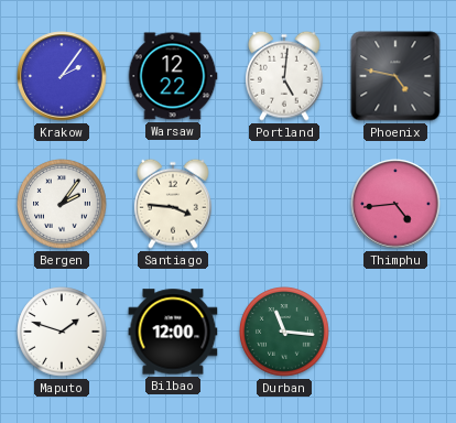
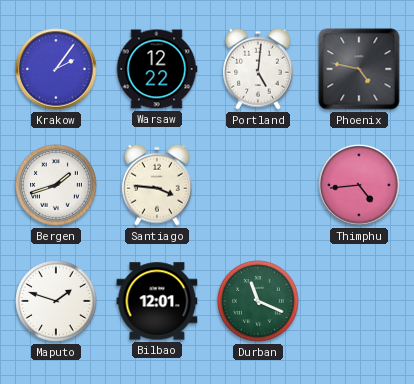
Bergen: 2:06 -> 1:42 (56, 185)
Bilbao: 12:00 -> 12:01 (157, 301)
Durban: 11:16 -> 11:19 (258, 301)
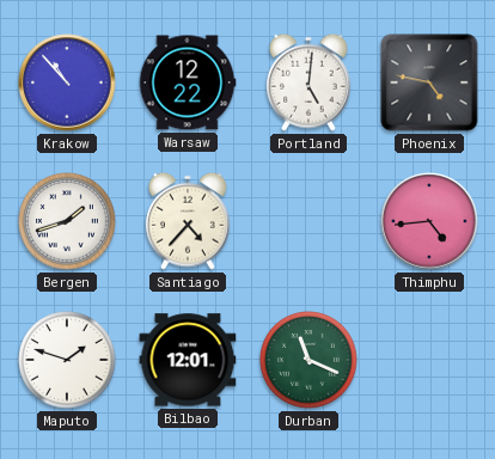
Krakow: 2:06 -> 10:53 (67, 82)
Santiago: 3:46 -> 4:37 (189, 221)
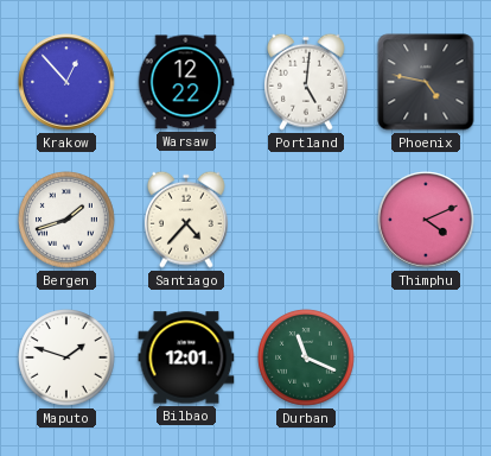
Krakow: 10:53 -> 12:53 (66, 82)
Thimphu: 4:44 -> 4:11 (426, 220)
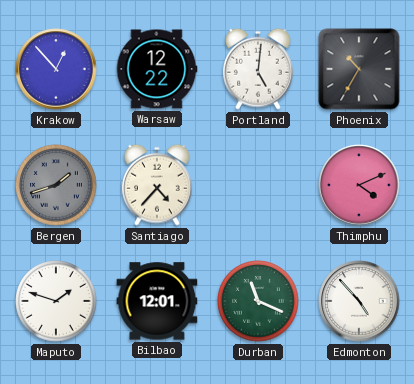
Phoenix: 4:47 -> 10:35 (359, 69)
Bergen dial: white -> grey (56, 185)
Edmonton: none -> 4:53 (359, 301)
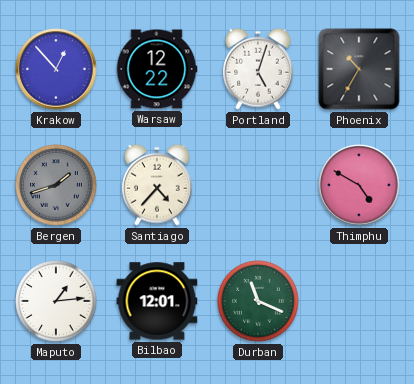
Portland: 5:01 -> 5:03 (259, 69)
Thimphu: 4:11 -> 4:50 (359, 185)
Maputo: 1:48 -> 1:14 (56, 301)
Edmonton: 4:53 -> none (359, 301)
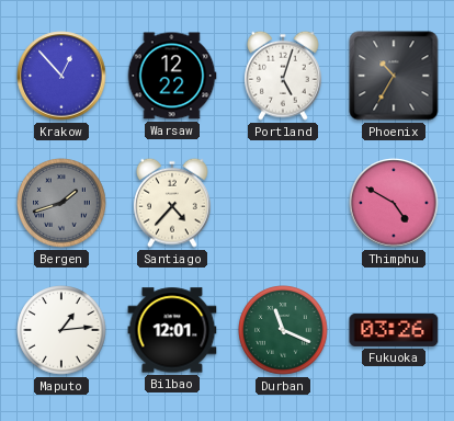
Fukuoka: none -> 03:26 (394, 330)
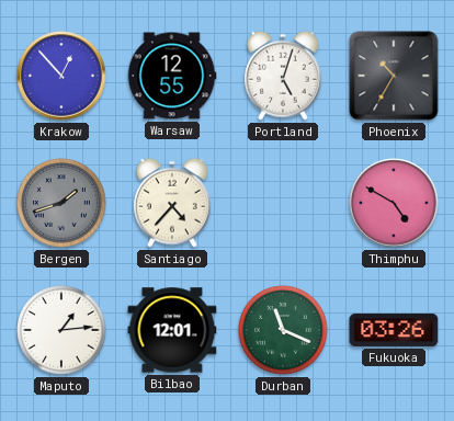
Warsaw: 12:22 -> 12:55 (172, 76)
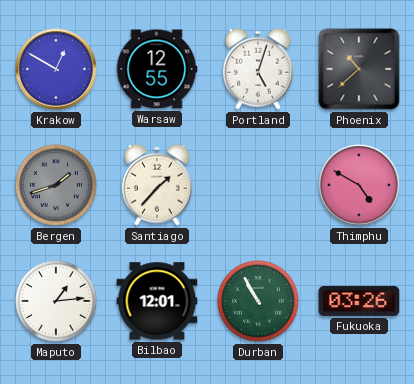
Krakow: 12:53 -> 12:50 (56, 69)
Phoenix: 10:35 -> 10:38 (359, 69)
Santiago: 4:37 -> 1:37 (158, 185)
Durban: 11:19 -> 10:55 (258, 301)
